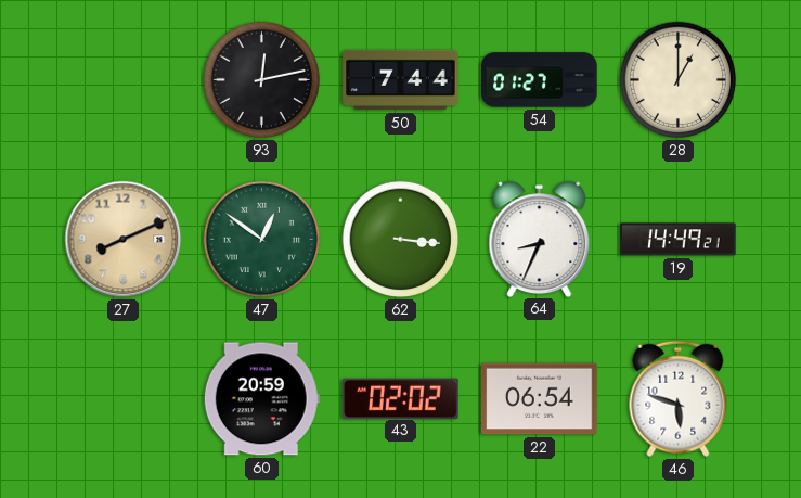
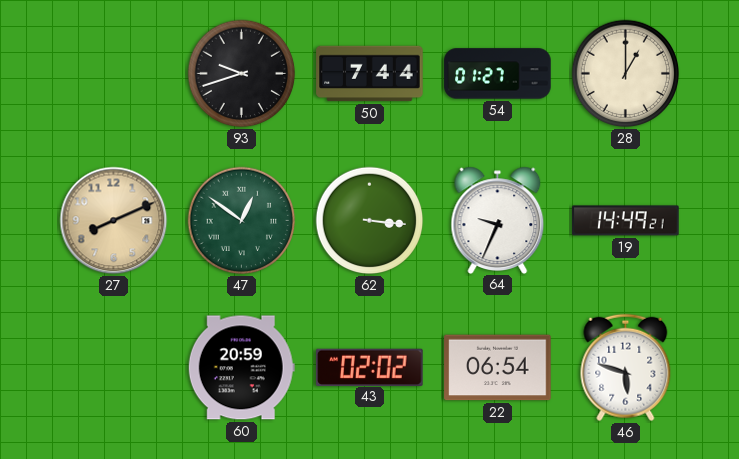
93: 12:13 -> 9:42 (242, 74)
64: 8:34 -> 9:34 (498, 220)
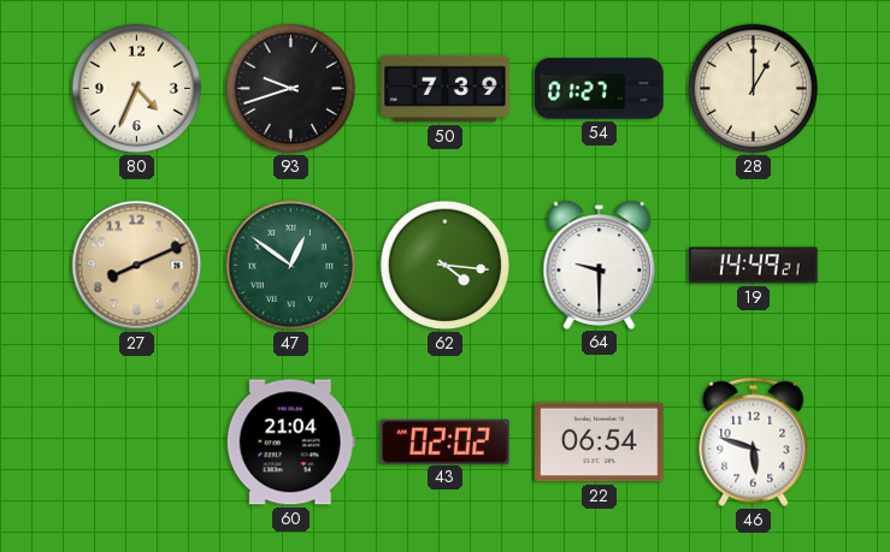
80: none -> 4:34 (137, 89)
50: 7:44 -> 7:39 (446, 89)
62: 3:16 -> 4:16 (446, 266)
64: 9:34 -> 9:30 (600, 265)
60: 20:59 -> 21:04 (290, 443)
